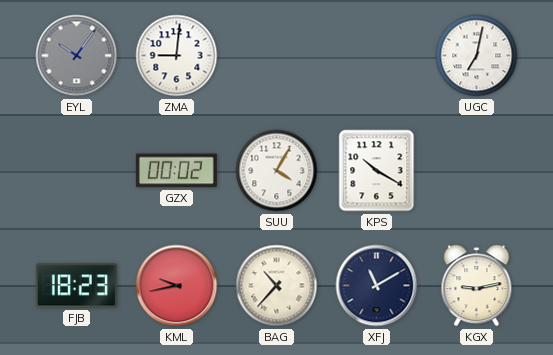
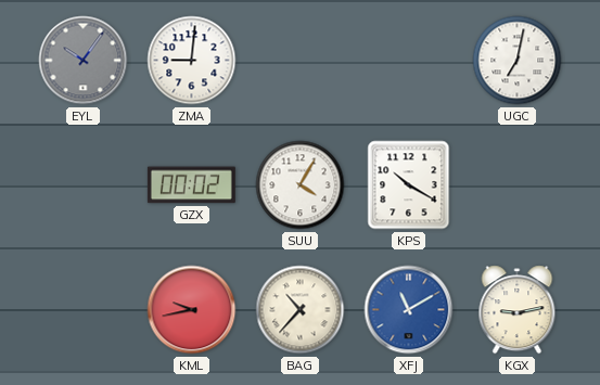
FJB: 18:23 -> none (76, 286)
XFJ dial: navy -> blue (409, 310)
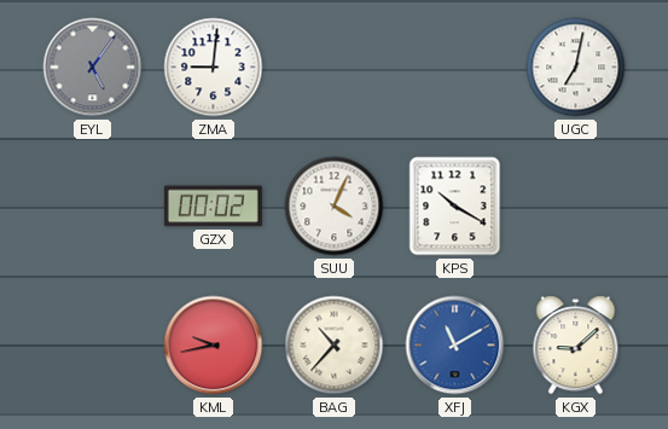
EYL: 10:06 -> 5:06 (93, 68)
SUU: 4:05 -> 4:04 (335, 207)
KGX: 9:13 -> 9:08 (576, 346)
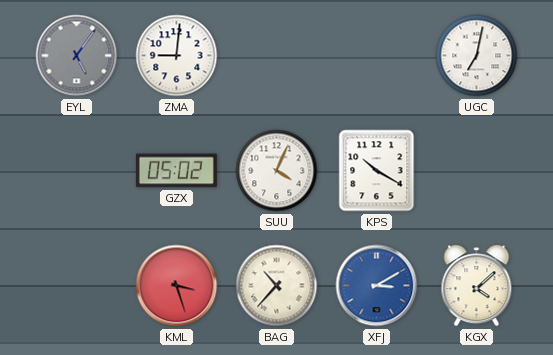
GZX: 00:02 -> 05:02 (176, 171)
KML: 9:43 -> 3:27 (177, 286)
XFJ: 11:10 -> 3:10 (377, 286)
KGX: 9:08 -> 4:08 (477, 286)
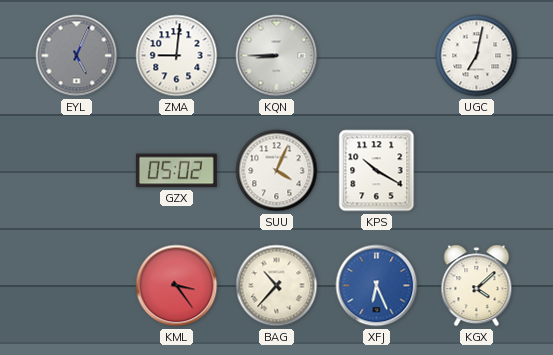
EYL: 5:06 -> 5:04 (77, 56)
KQN: none -> 8:45 (277, 56)
KML: 3:27 -> 3:24 (177, 286)
XFJ: 3:10 -> 6:26 (377, 286)
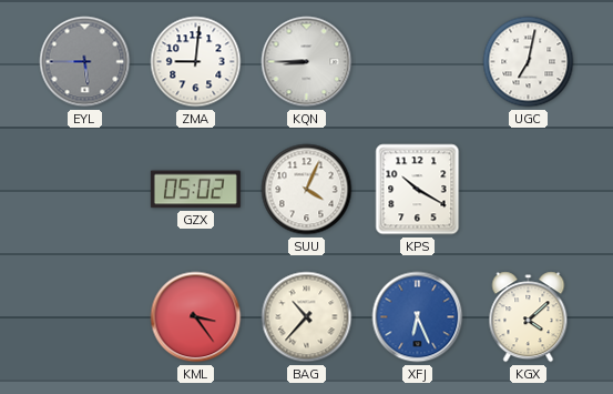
EYL: 5:04 -> 5:45 (85, 62)
